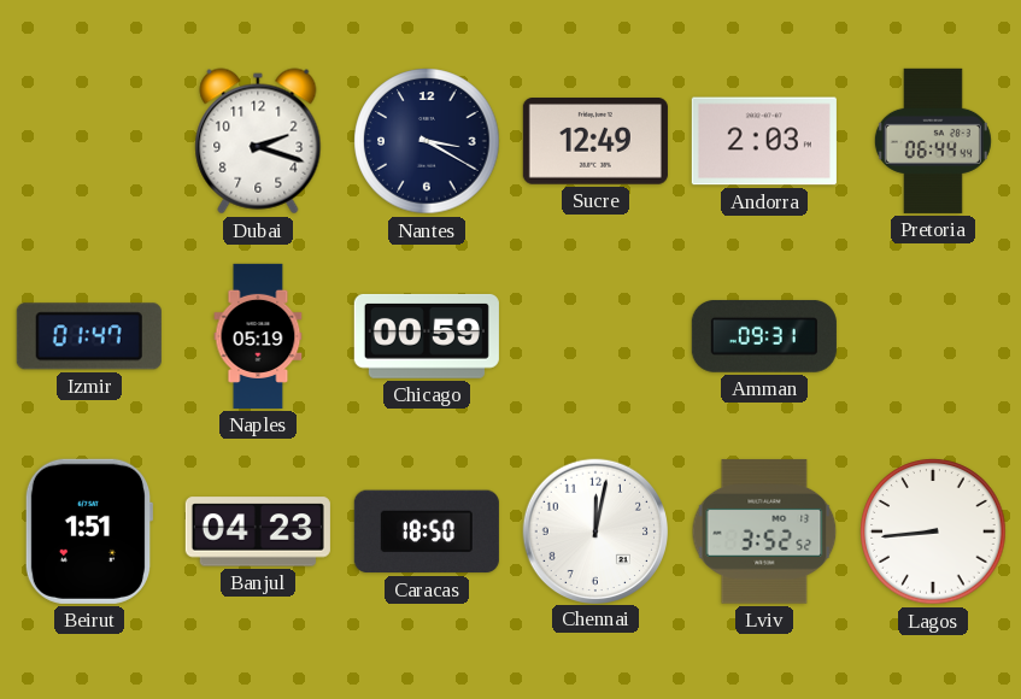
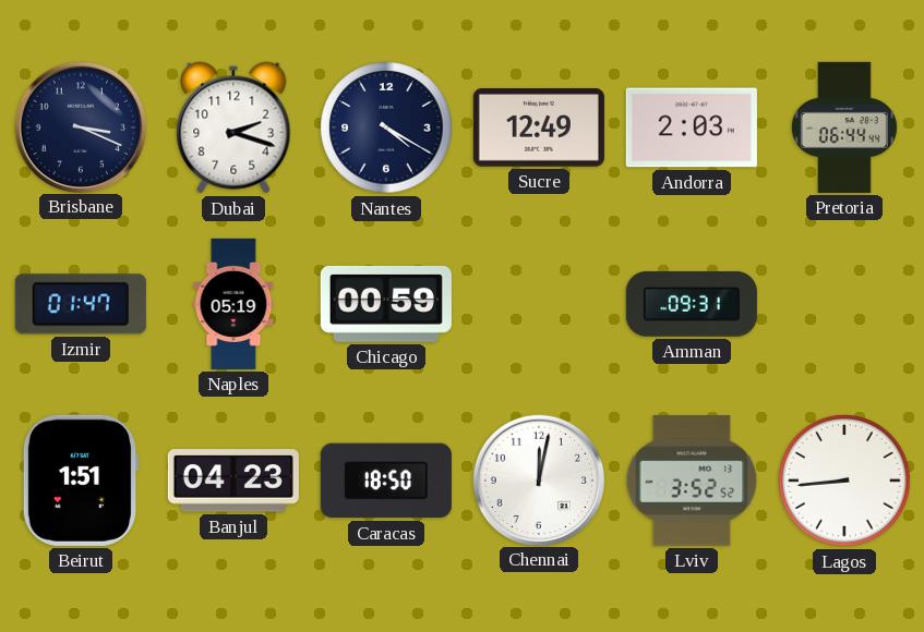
Brisbane: none -> 3:19 (80, 126)
Nantes: 3:20 -> 4:20 (386, 127)
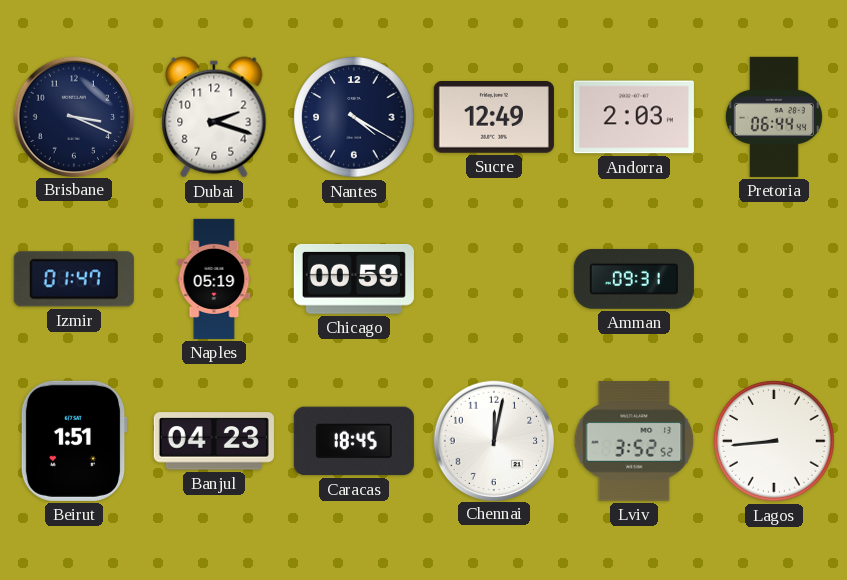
Caracas: 18:50 -> 18:45 (354, 441)
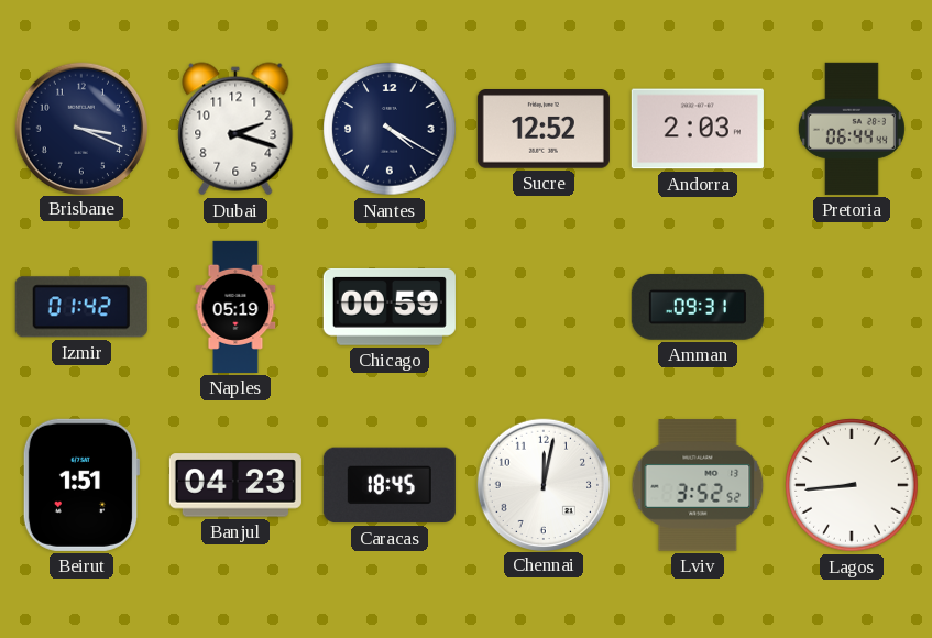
Sucre: 12:49 -> 12:52 (544, 129)
Izmir: 01:47 -> 01:42 (81, 307)
